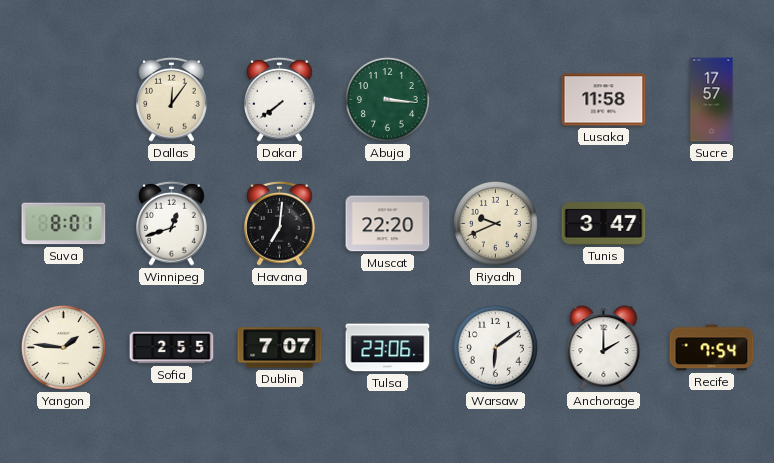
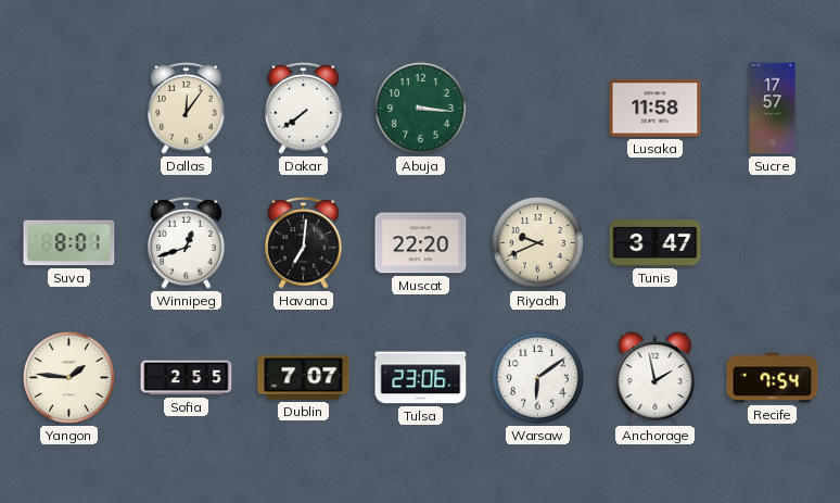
Anchorage: 2:00 -> 1:58 (656, 378)
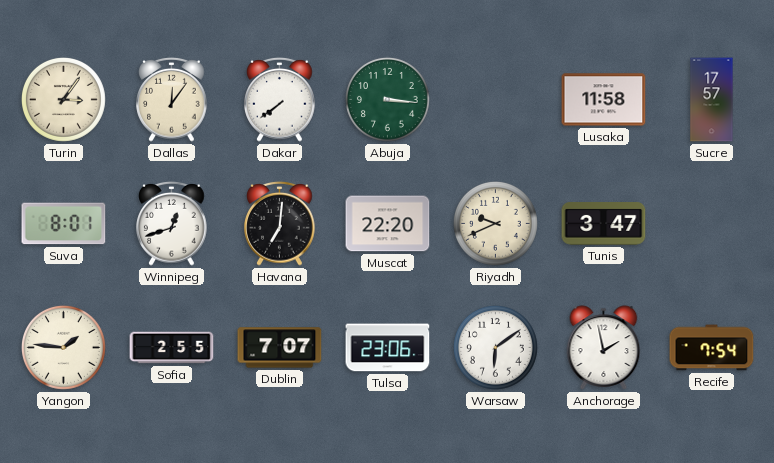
Turin: none -> 3:06 (63, 99)
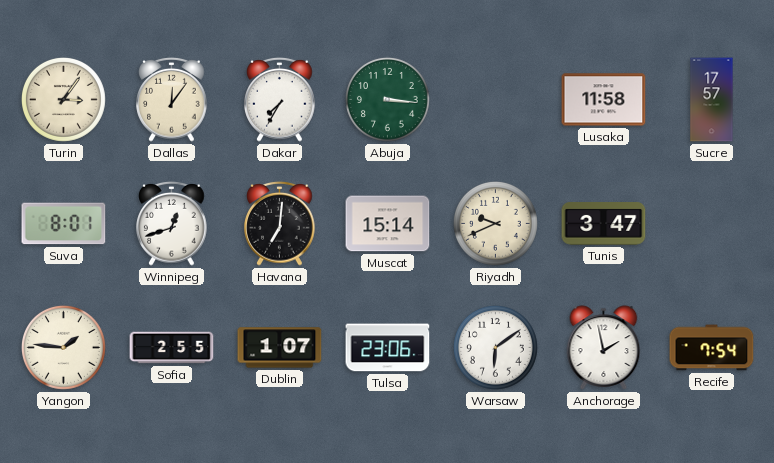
Dakar: 7:39 -> 7:35 (280, 99)
Muscat: 22:20 -> 15:14 (388, 224)
Dublin: 7:07 -> 1:07 (280, 348)
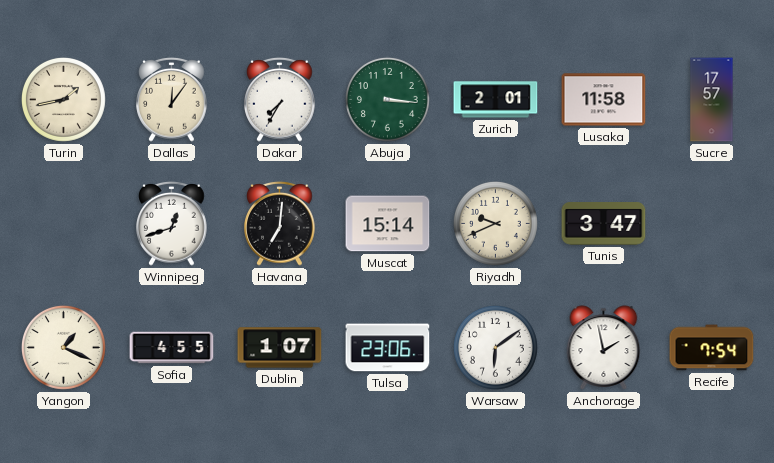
Turin: 3:06 -> 1:43 (63, 99)
Zurich: none -> 2:01 (496, 100)
Suva: 8:01 -> none (64, 224)
Yangon: 1:46 -> 1:19 (63, 347)
Sofia: 2:55 -> 4:55 (172, 348)
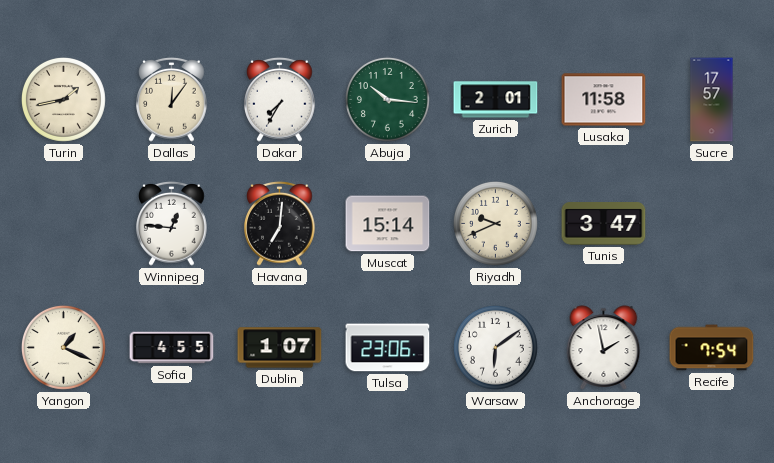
Abuja: 3:16 -> 10:16 (387, 99)
Winnipeg: 12:42 -> 12:46 (172, 223)
